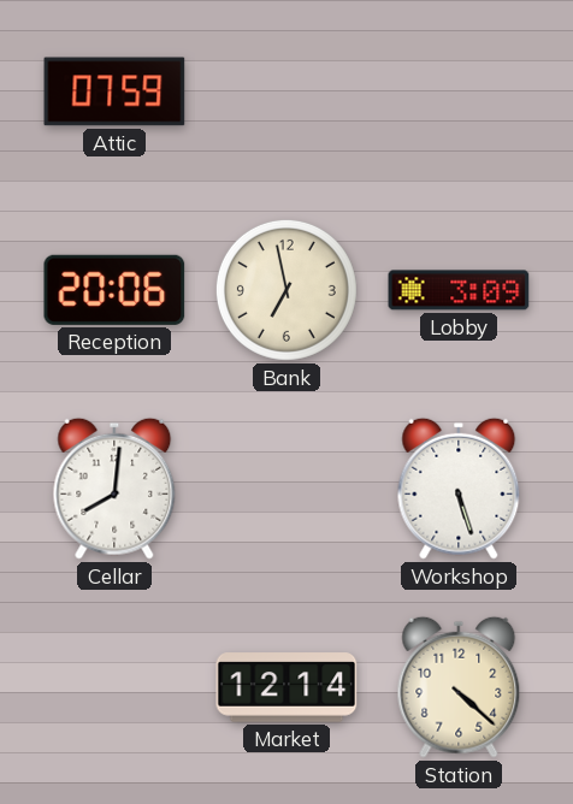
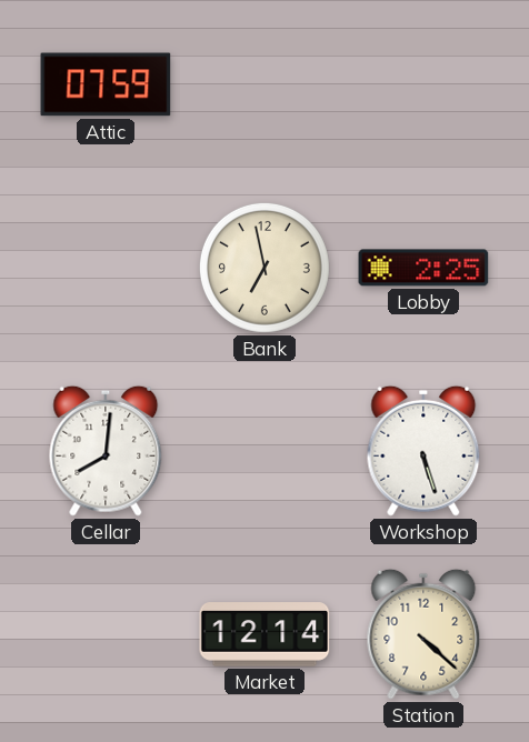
Reception: 20:06 -> none (114, 290)
Lobby: 3:09 -> 2:25 (423, 268)
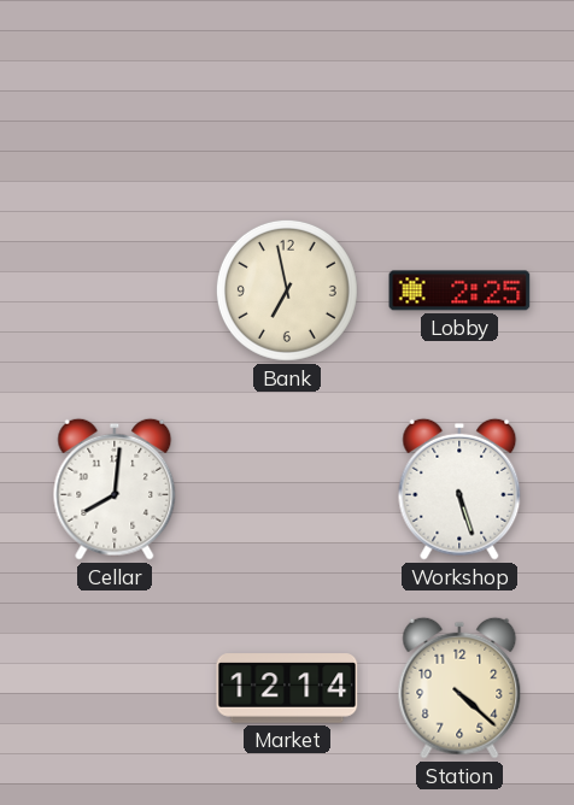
Attic: 07:59 -> none (106, 84)
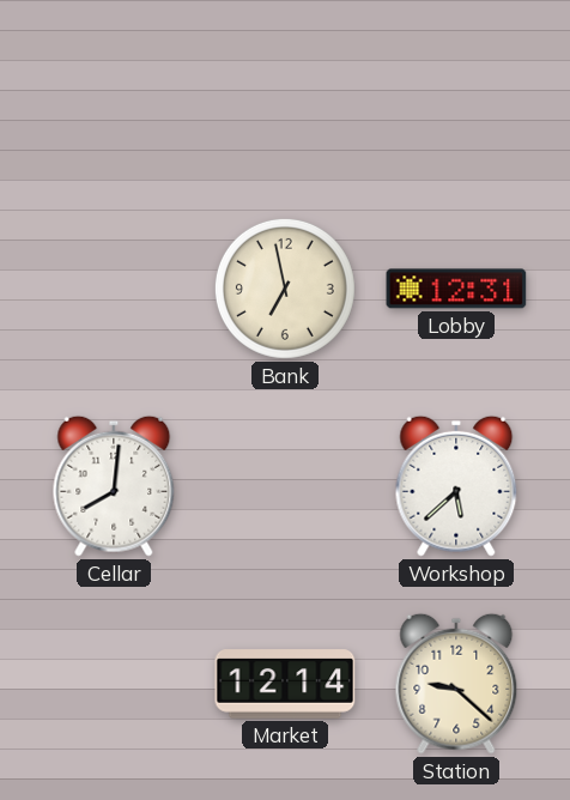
Lobby: 2:25 -> 12:31 (456, 289)
Workshop: 5:27 -> 5:38 (456, 486)
Station: 4:22 -> 9:22 (456, 684)
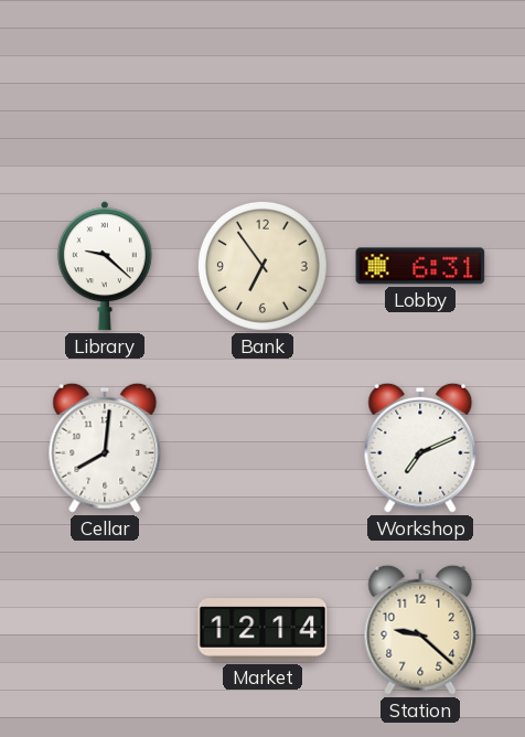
Library: none -> 9:22 (105, 266)
Bank: 6:58 -> 6:54 (262, 266)
Lobby: 12:31 -> 6:31 (420, 266)
Workshop: 5:38 -> 7:11 (420, 448)
